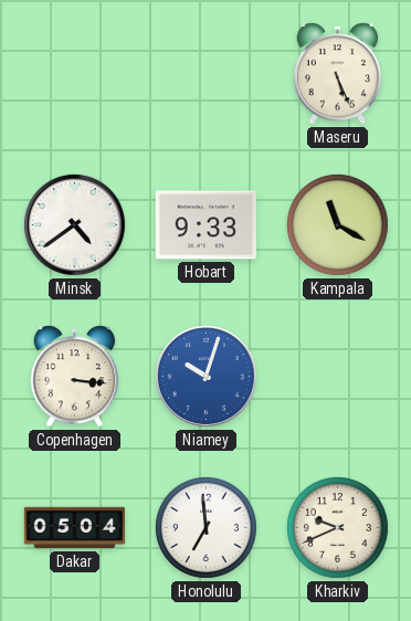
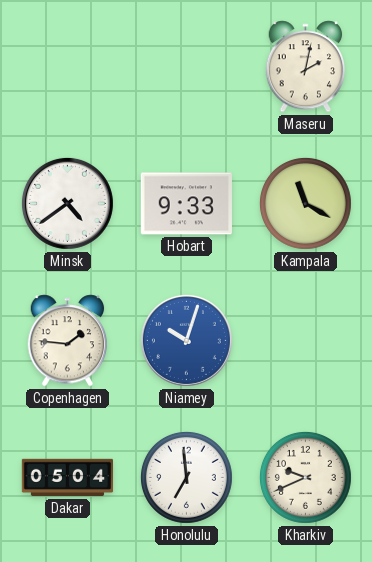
Maseru: 5:26 -> 2:02 (306, 67)
Copenhagen: 3:16 -> 1:46 (68, 341)
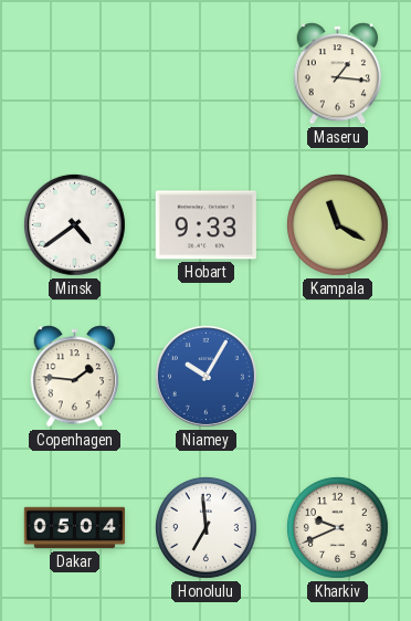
Maseru: 2:02 -> 1:16 (338, 74)
Niamey: 10:03 -> 10:05 (205, 376)
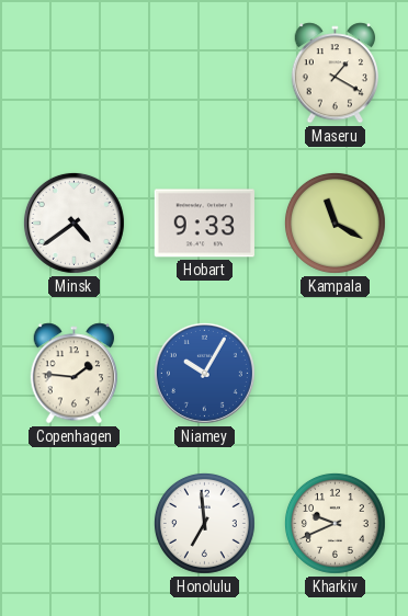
Maseru: 1:16 -> 1:20 (336, 73)
Dakar: 05:04 -> none (75, 528)
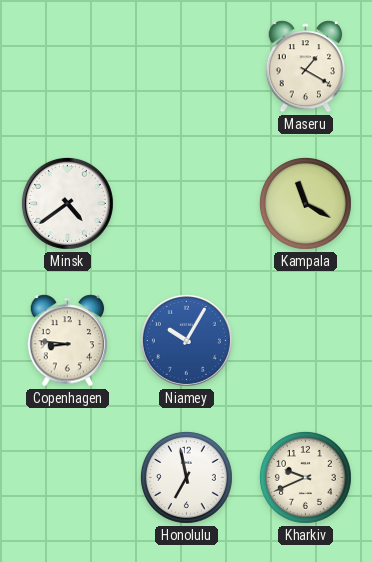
Hobart: 9:33 -> none (204, 224)
Copenhagen: 1:46 -> 8:46 (68, 341)
Honolulu: 6:59 -> 6:58 (186, 477)
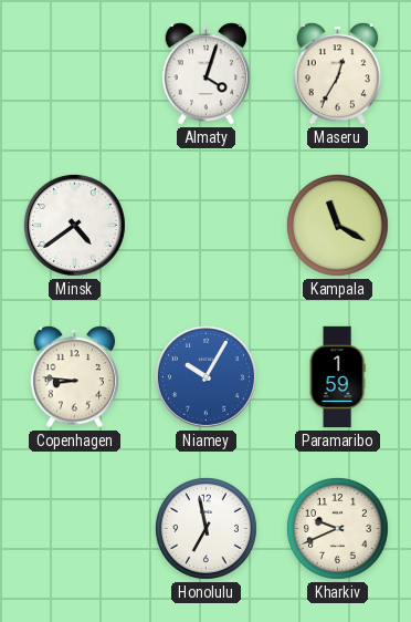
Almaty: none -> 4:03 (207, 74)
Maseru: 1:20 -> 12:35 (338, 74)
Paramaribo: none -> 1:59 (337, 377)
